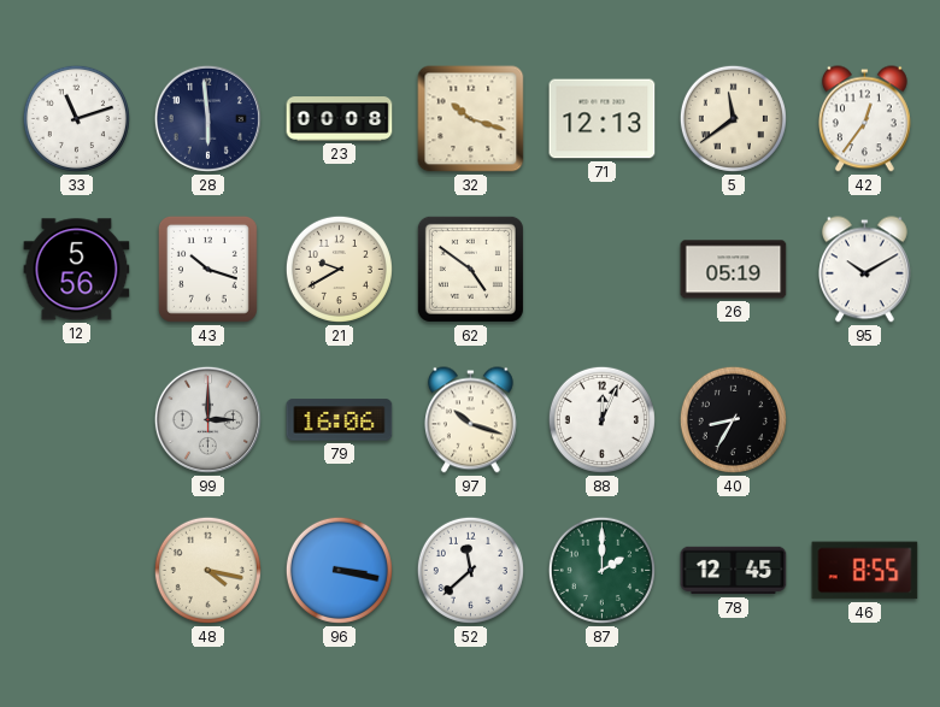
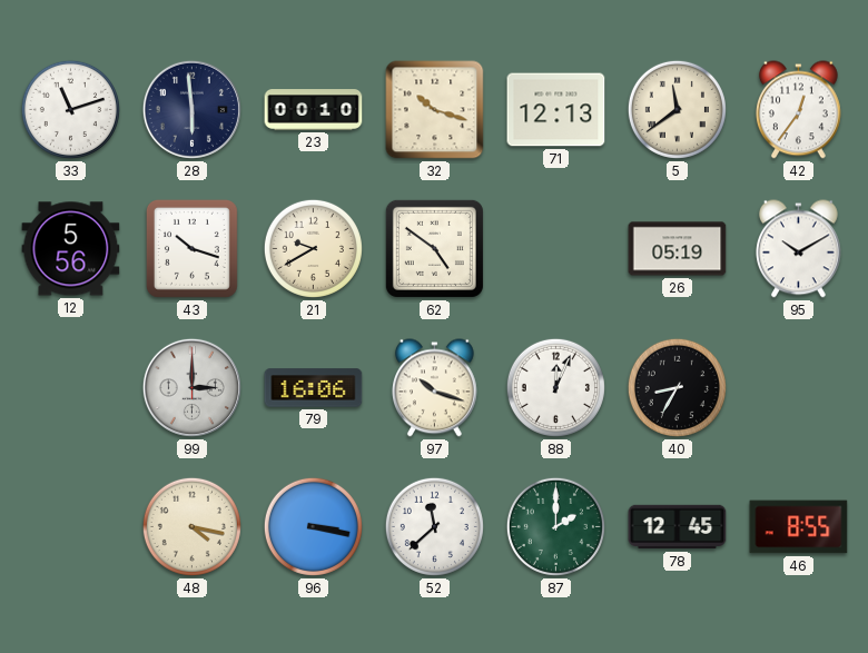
23: 00:08 -> 00:10 (314, 110)
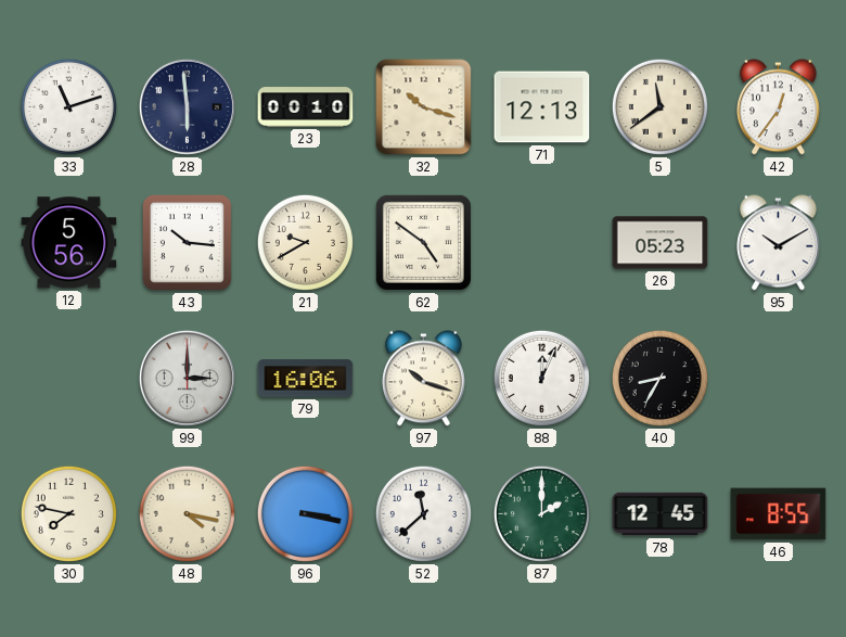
43: 10:18 -> 10:16 (187, 242)
26: 05:19 -> 05:23 (661, 243)
30: none -> 7:47 (68, 513)
